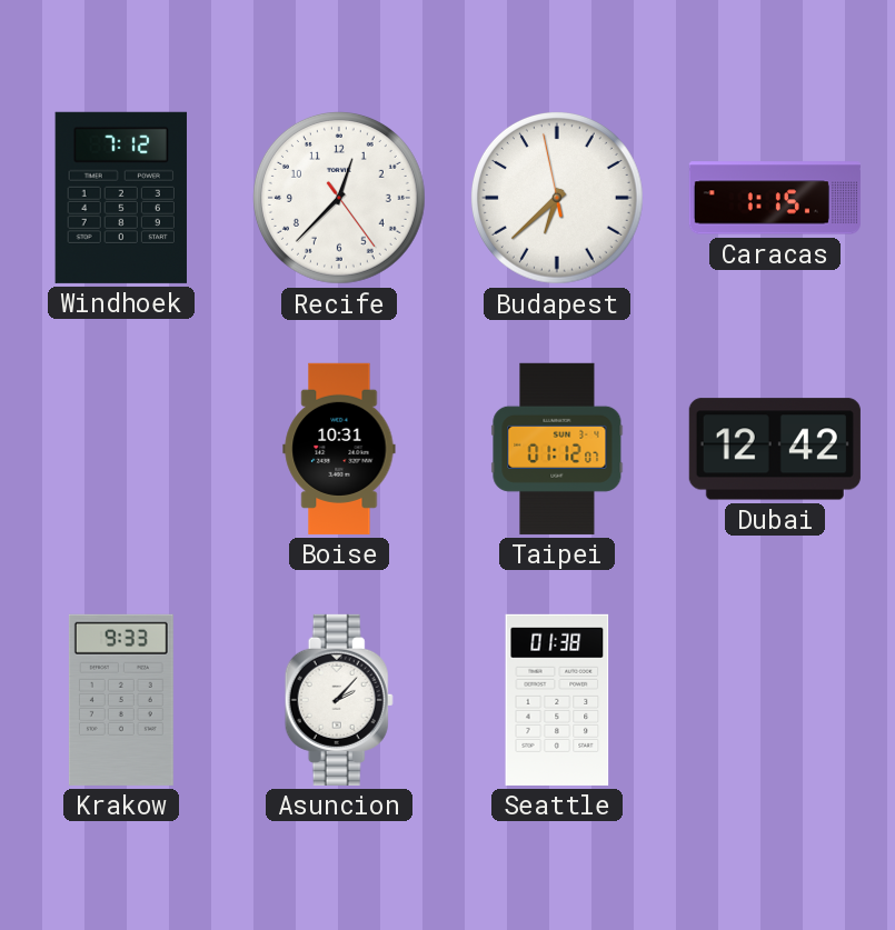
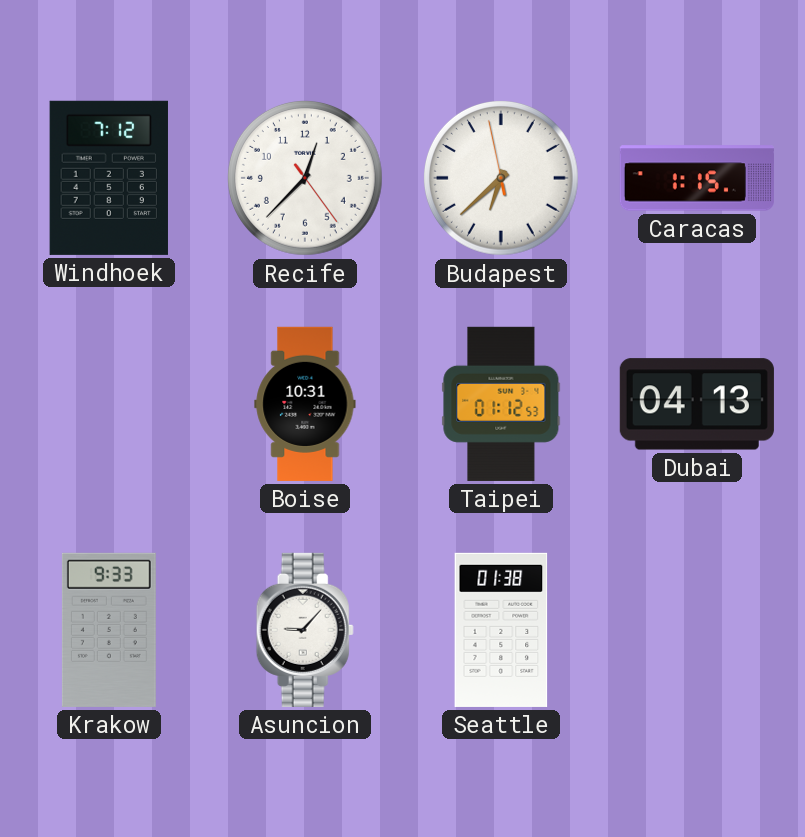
Taipei: 01:12:07 -> 01:12:53 (501, 404)
Dubai: 12:42 -> 04:13 (697, 404)
Asuncion: 2:07 -> 9:07 (305, 630)
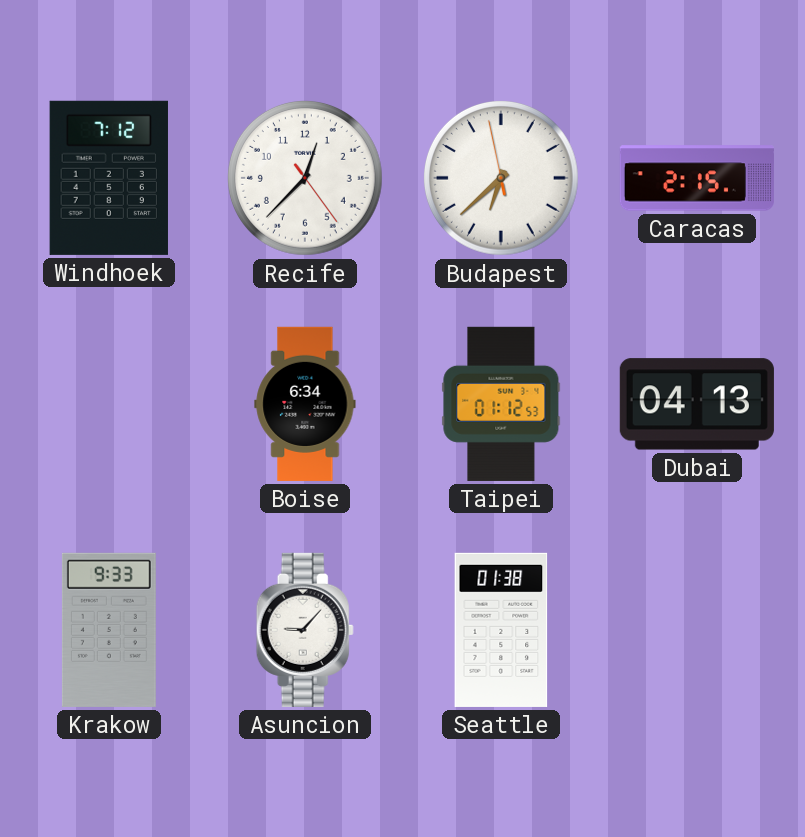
Caracas: 1:15 -> 2:15 (697, 178)
Boise: 10:31 -> 6:34 (305, 404)
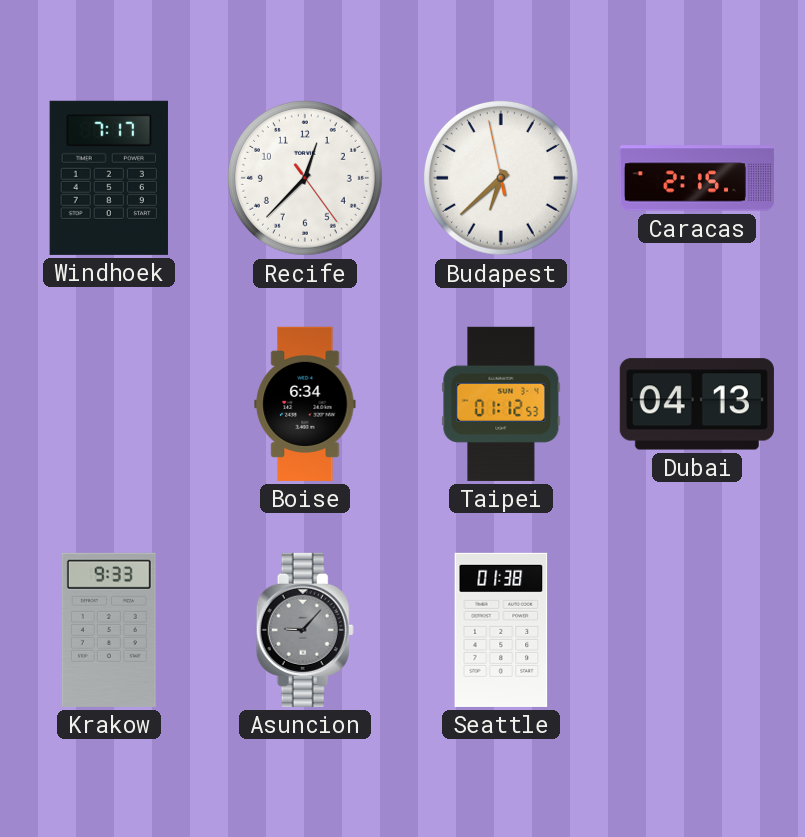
Windhoek: 7:12 -> 7:17 (109, 178)
Asuncion dial: white -> grey (305, 630)
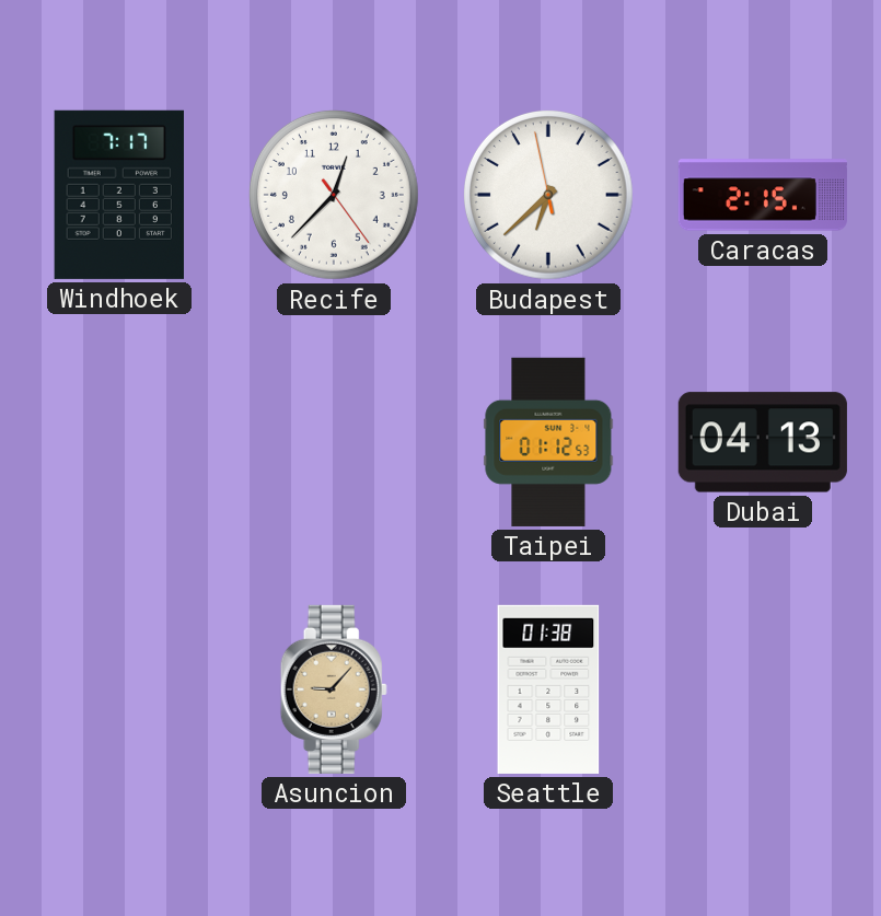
Boise: 6:34 -> none (305, 404)
Krakow: 9:33 -> none (109, 630)
Asuncion dial: grey -> champagne (334, 689)
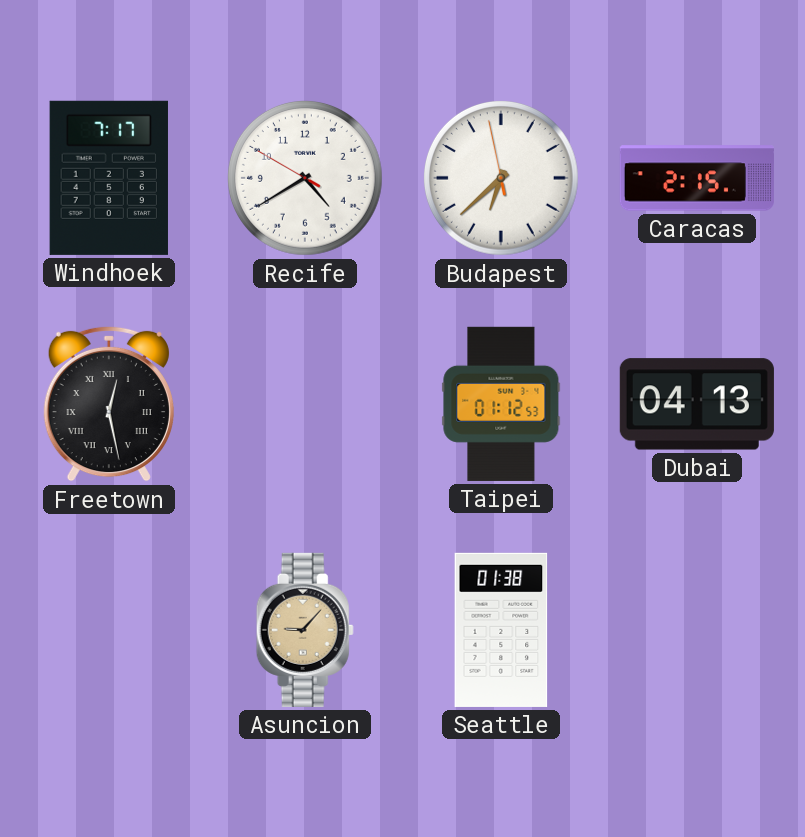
Recife: 12:37 -> 4:39 (305, 178)
Freetown: none -> 12:28 (109, 404)
